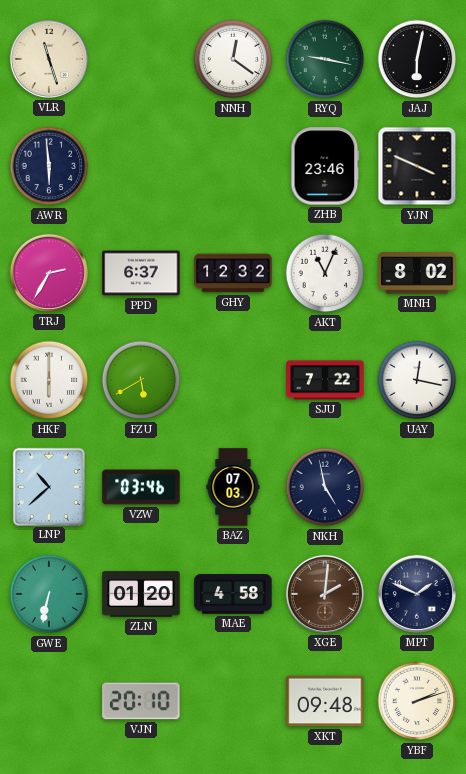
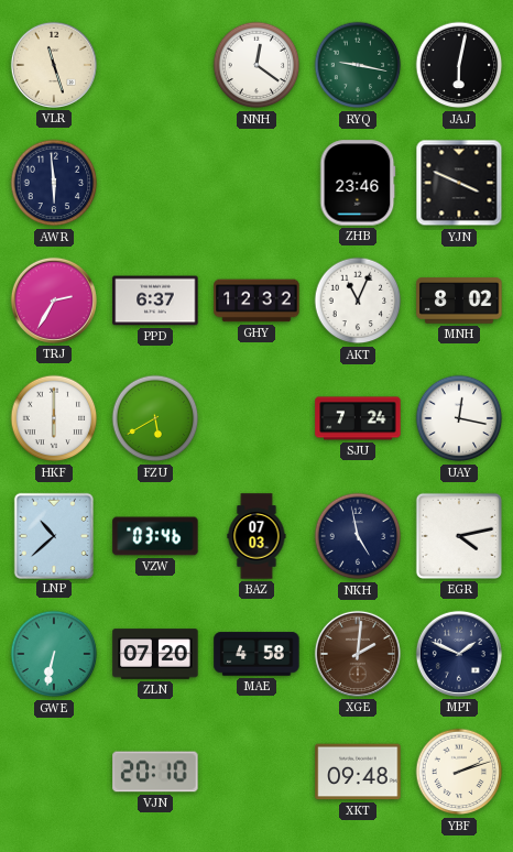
SJU: 7:22 -> 7:24 (358, 418)
EGR: none -> 4:13 (459, 536)
ZLN: 01:20 -> 07:20 (155, 654)
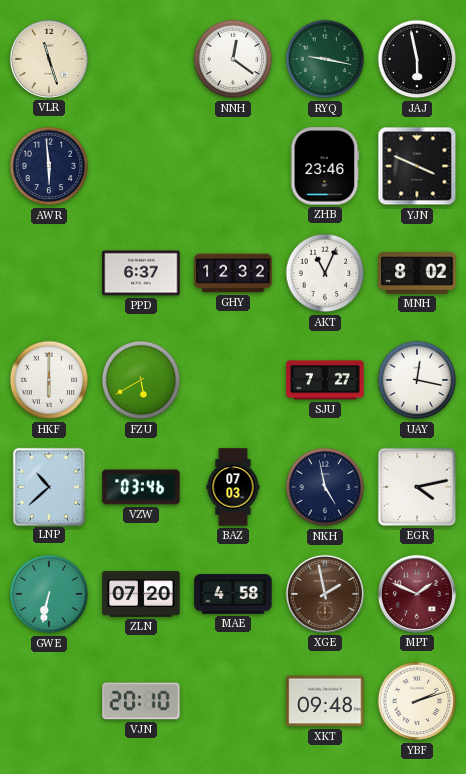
JAJ: 6:02 -> 5:58 (417, 59)
TRJ: 2:35 -> none (54, 301)
SJU: 7:24 -> 7:27 (325, 380)
XGE: 2:01 -> 1:58 (325, 594)
MPT dial: navy -> burgundy (417, 594)
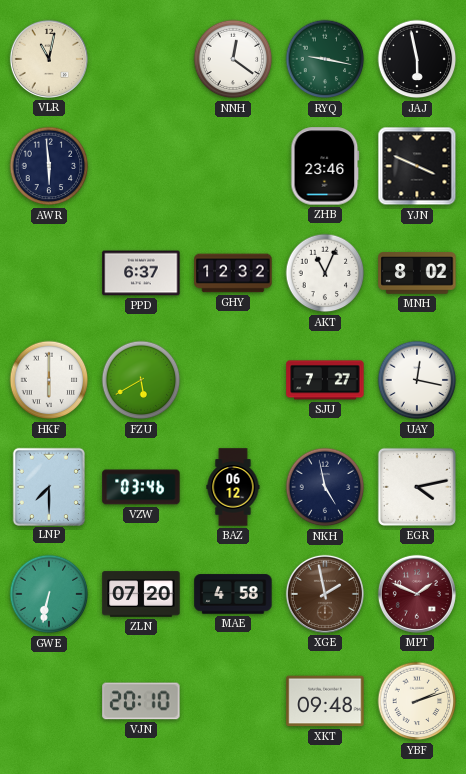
VLR: 11:27 -> 11:02 (49, 59)
LNP: 10:38 -> 7:30 (48, 486)
BAZ: 07:03 -> 06:12 (233, 487)
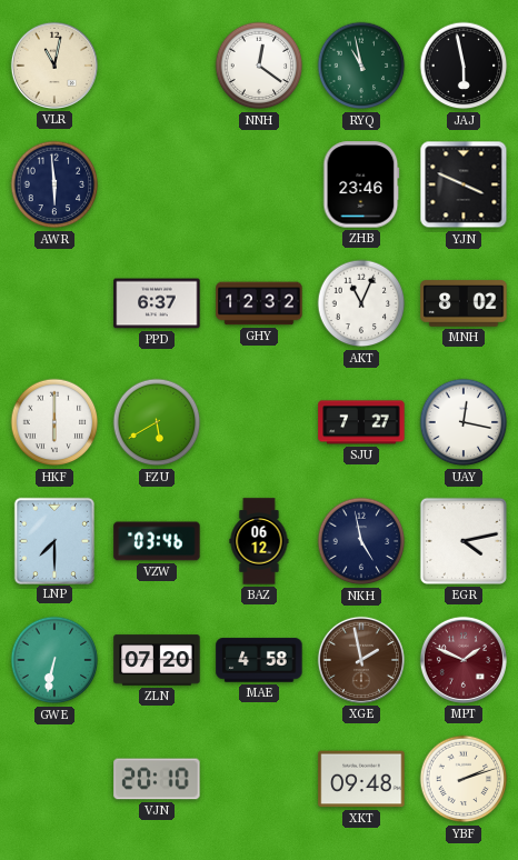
RYQ: 9:17 -> 10:58 (361, 66)
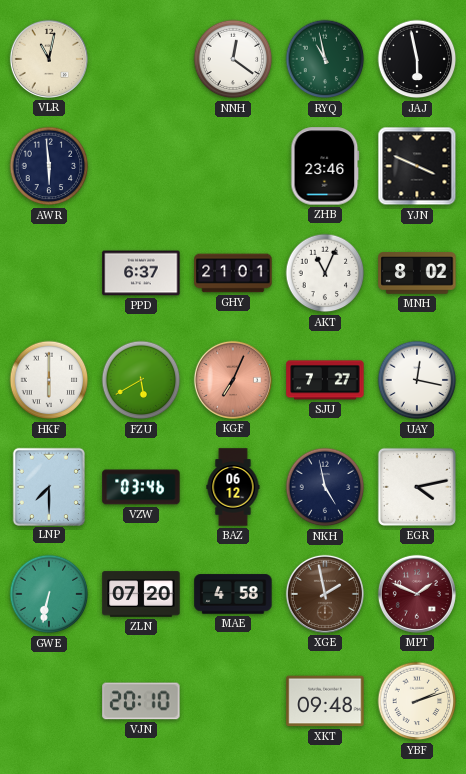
GHY: 12:32 -> 21:01 (233, 273)
KGF: none -> 7:04 (233, 380)
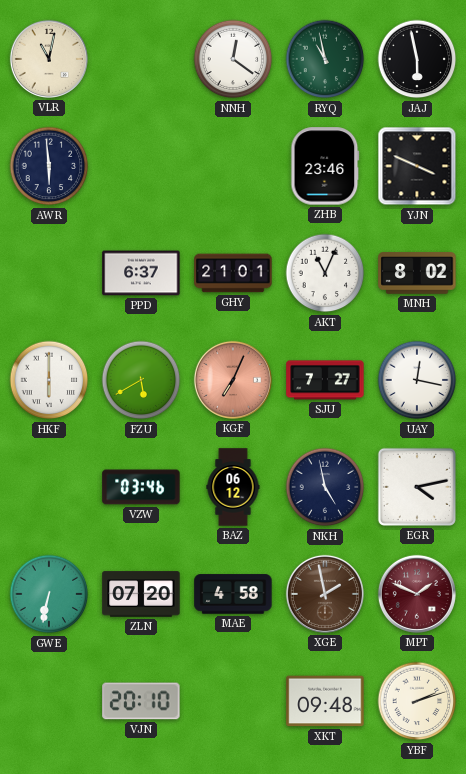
LNP: 7:30 -> none (48, 486)
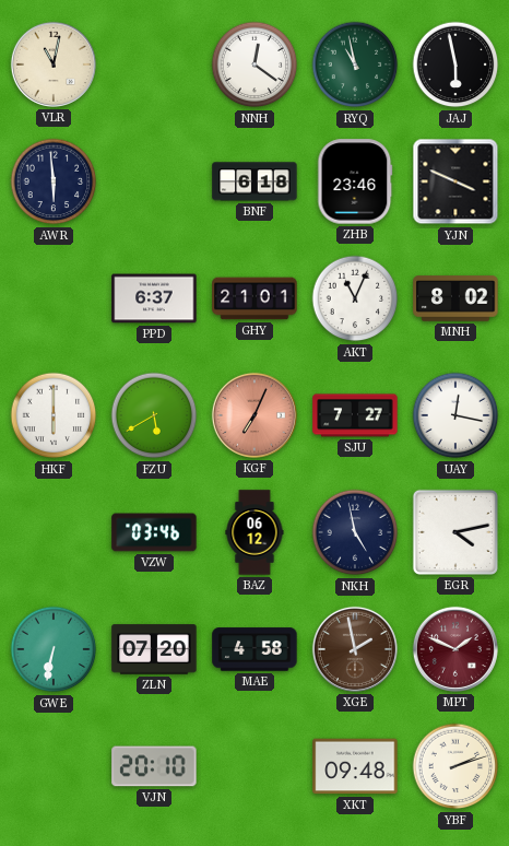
BNF: none -> 6:18 (254, 181)
